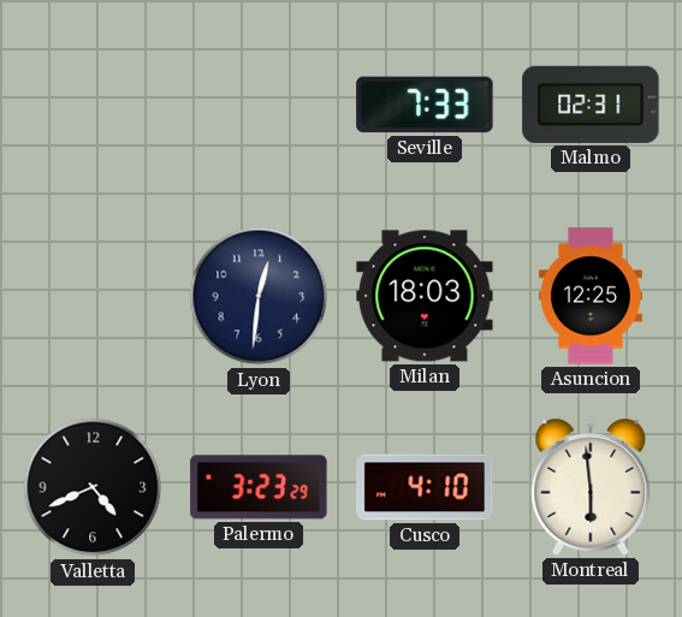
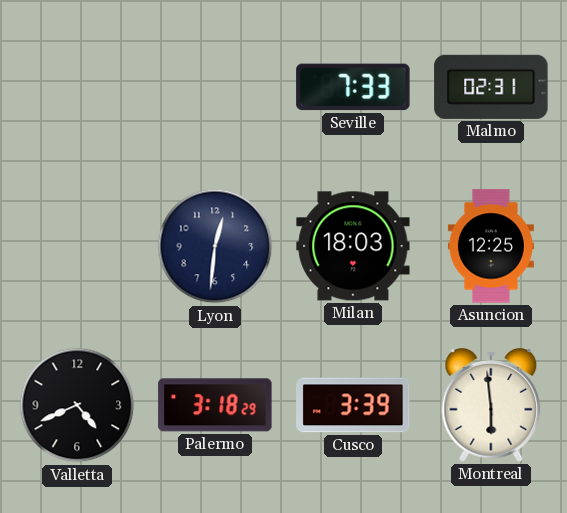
Palermo: 3:23 -> 3:18 (215, 405)
Cusco: 4:10 -> 3:39 (353, 405)
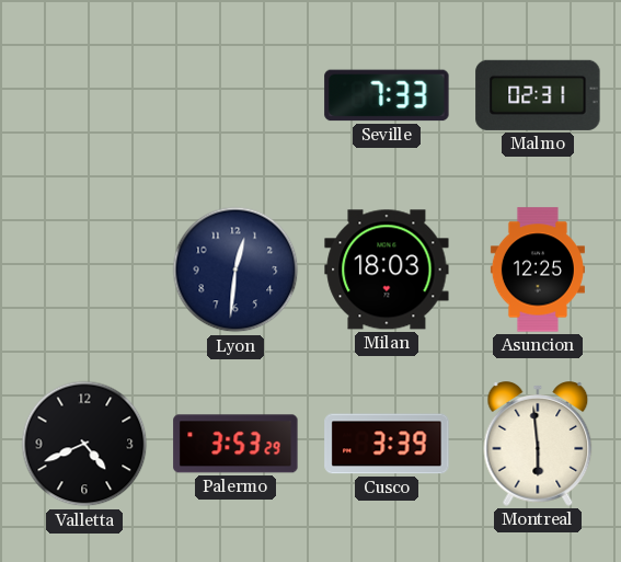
Palermo: 3:18 -> 3:53 (235, 444)
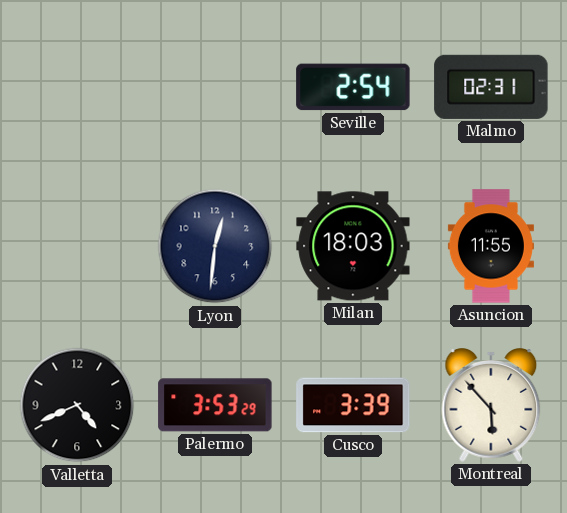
Seville: 7:33 -> 2:54 (353, 87)
Asuncion: 12:25 -> 11:55 (491, 246)
Montreal: 5:59 -> 5:53 (491, 406)
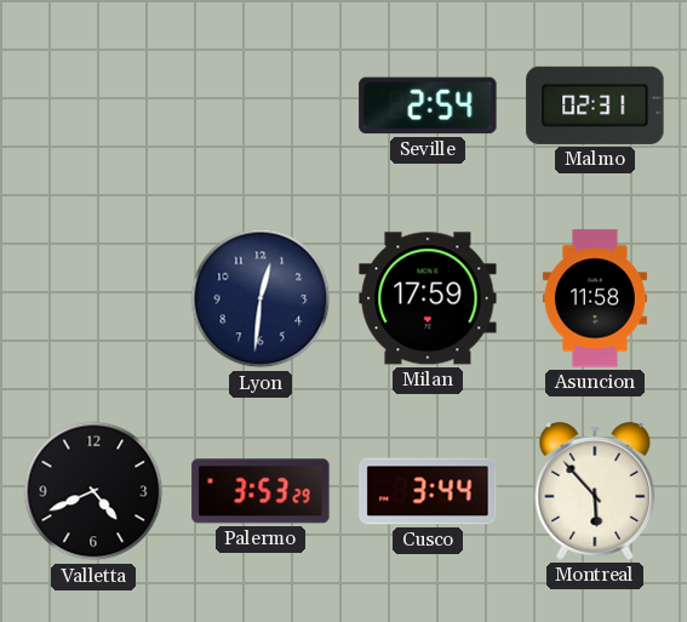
Milan: 18:03 -> 17:59 (428, 298)
Asuncion: 11:55 -> 11:58 (595, 298)
Cusco: 3:39 -> 3:44 (428, 491)
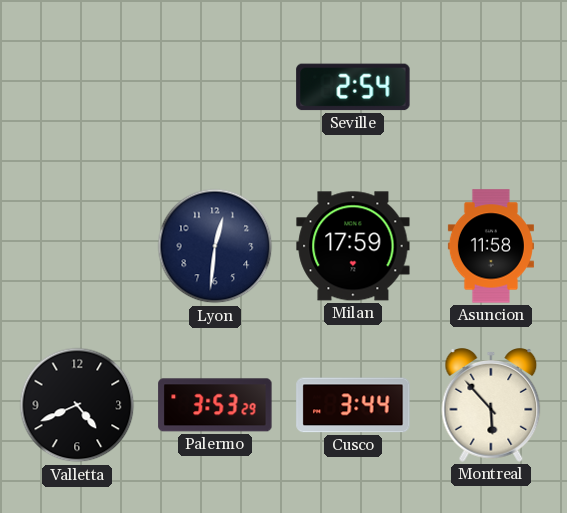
Malmo: 02:31 -> none (595, 105)
